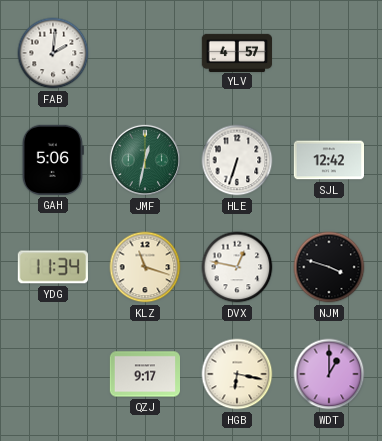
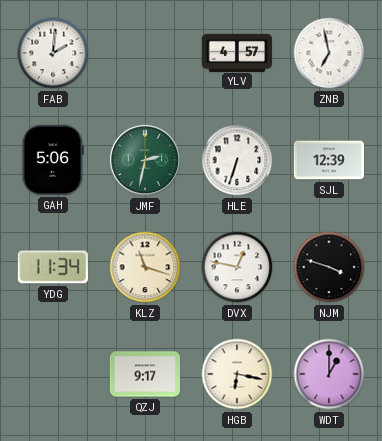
ZNB: none -> 6:58 (329, 53)
JMF: 12:32 -> 2:32 (145, 160)
SJL: 12:42 -> 12:39 (328, 160)
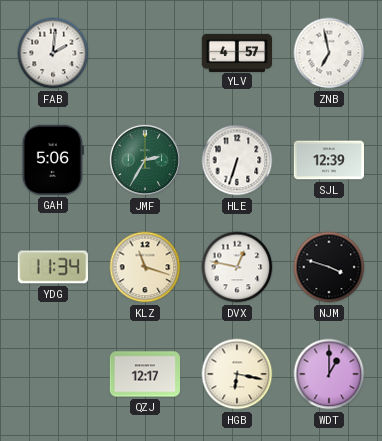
JMF: 2:32 -> 2:35 (145, 160)
QZJ: 9:17 -> 12:17 (144, 374)
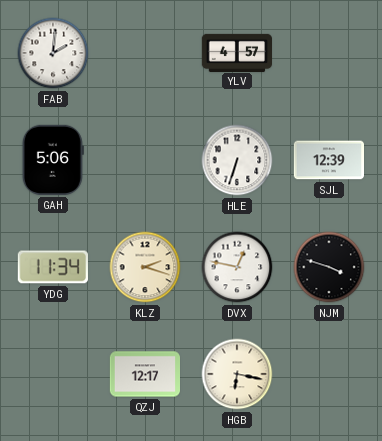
ZNB: 6:58 -> none (329, 53)
JMF: 2:35 -> none (145, 160)
KLZ: 11:18 -> 2:18 (145, 267)
WDT: 1:00 -> none (329, 374)
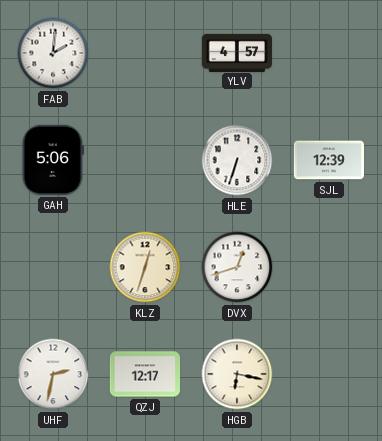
YDG: 11:34 -> none (53, 267)
KLZ: 2:18 -> 12:33 (145, 267)
DVX: 12:47 -> 12:42 (237, 267)
NJM: 3:48 -> none (329, 267)
UHF: none -> 2:32 (53, 374)
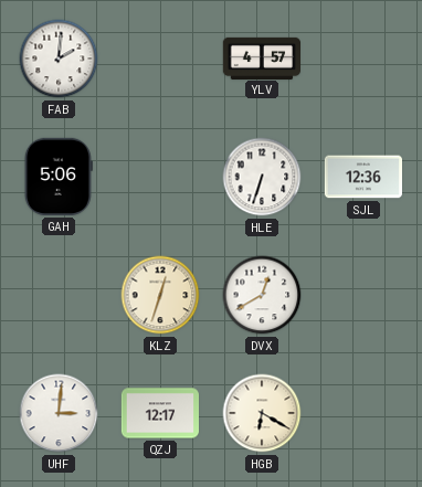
SJL: 12:39 -> 12:36 (362, 177)
DVX: 12:42 -> 12:40 (262, 295)
UHF: 2:32 -> 3:01 (59, 413)
HGB: 6:17 -> 6:20 (262, 413)
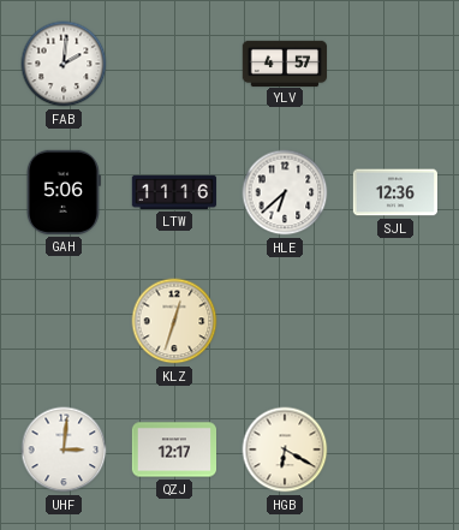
LTW: none -> 11:16 (173, 192)
HLE: 6:33 -> 6:38 (285, 192)
DVX: 12:40 -> none (262, 295)
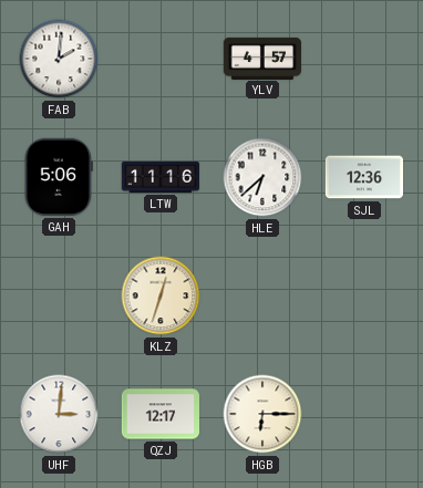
HGB: 6:20 -> 6:15 (262, 414)
